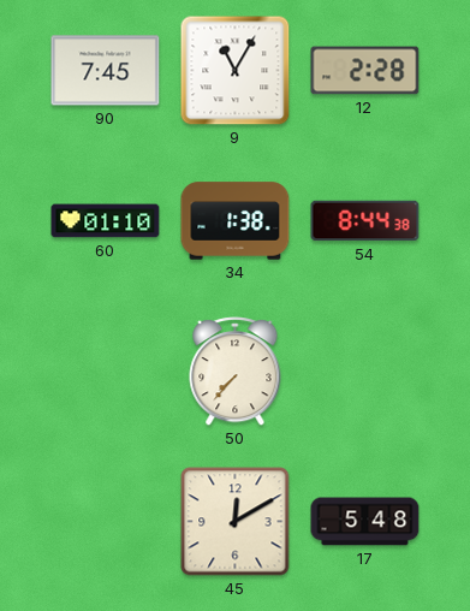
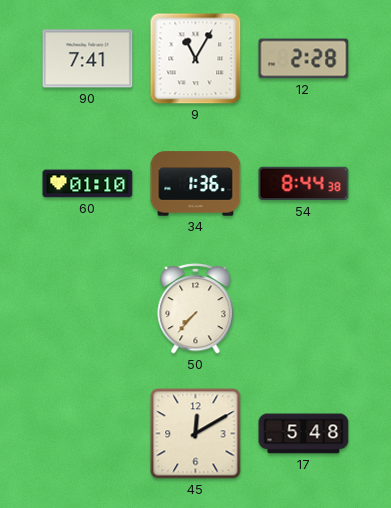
90: 7:45 -> 7:41 (88, 59)
34: 1:38 -> 1:36 (196, 184)
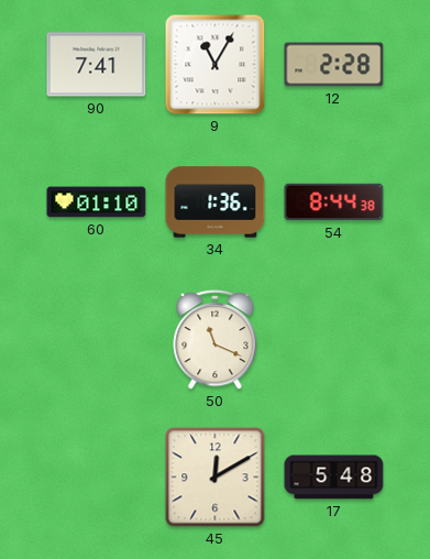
50: 7:37 -> 11:19 (216, 340)
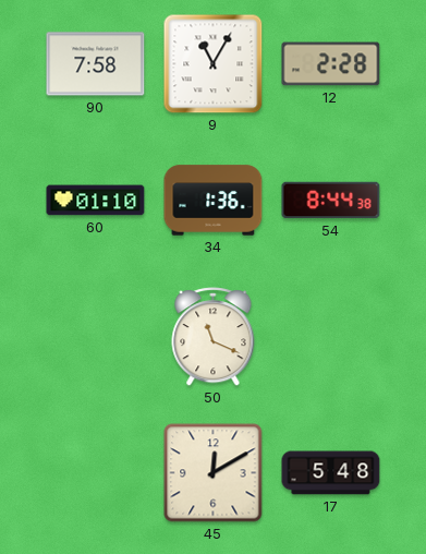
90: 7:41 -> 7:58 (96, 64)
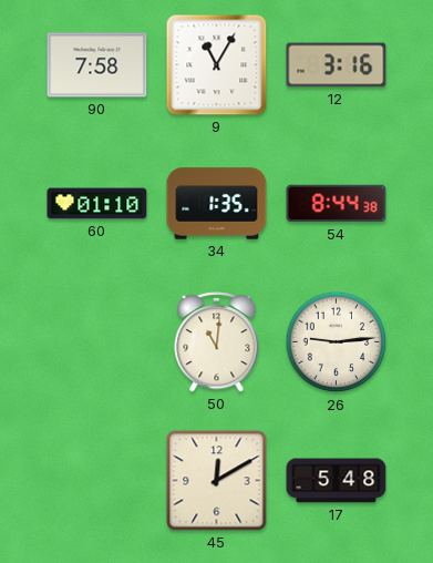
12: 2:28 -> 3:16 (337, 65)
34: 1:36 -> 1:35 (217, 204)
50: 11:19 -> 11:01 (217, 342)
26: none -> 9:14 (337, 342)
